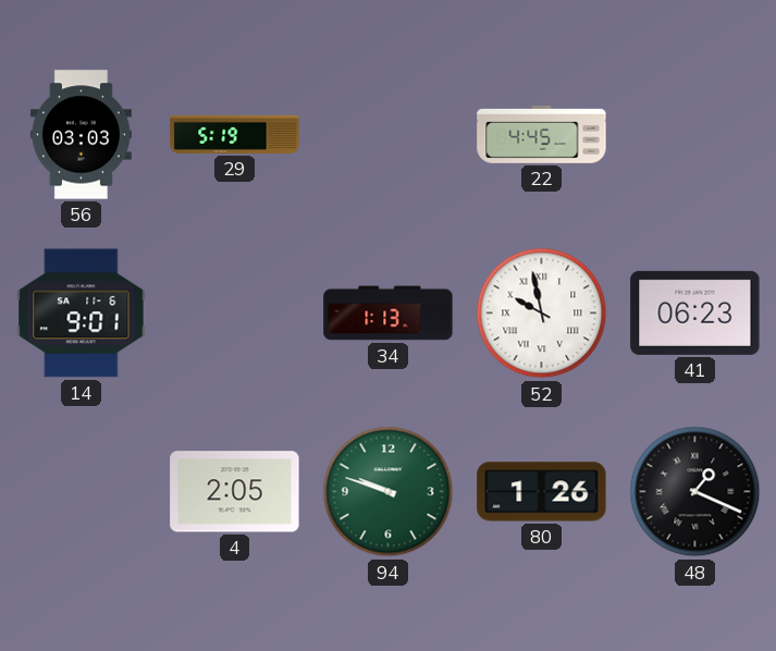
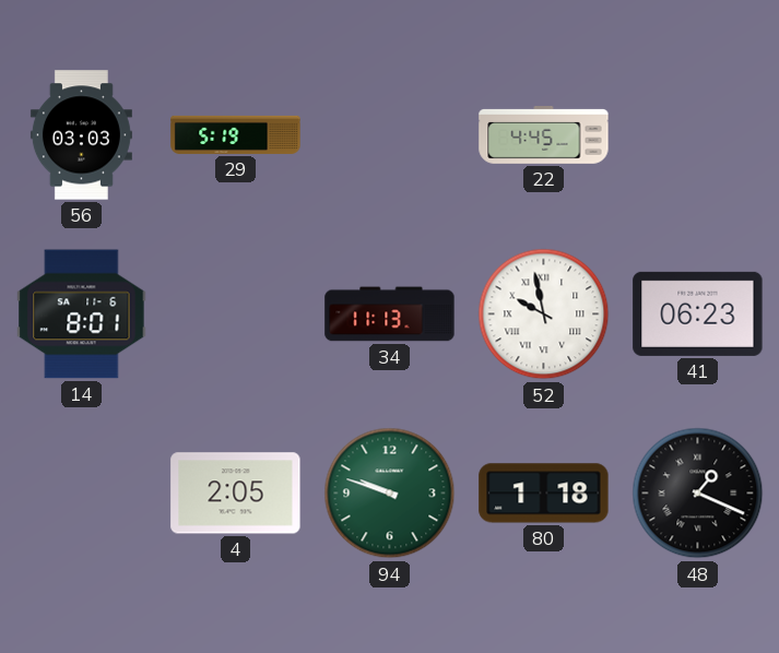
14: 9:01 -> 8:01 (82, 314)
34: 1:13 -> 11:13 (390, 314)
80: 1:26 -> 1:18 (544, 494)
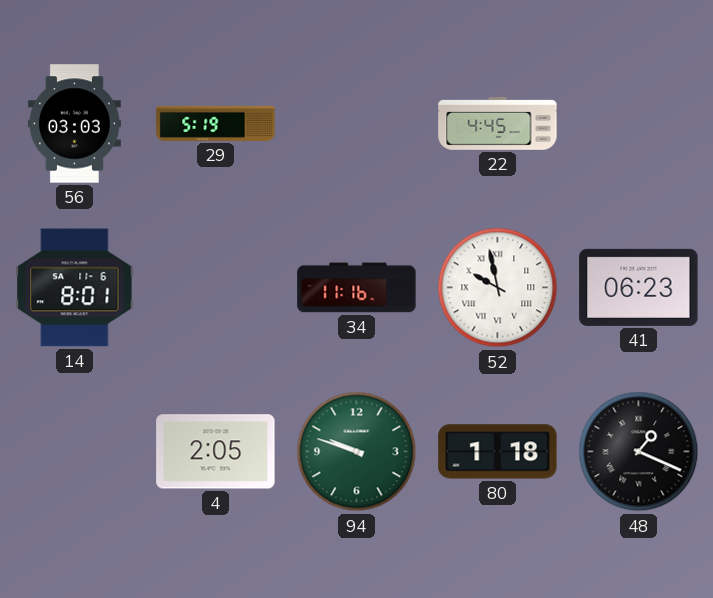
34: 11:13 -> 11:16 (357, 288)
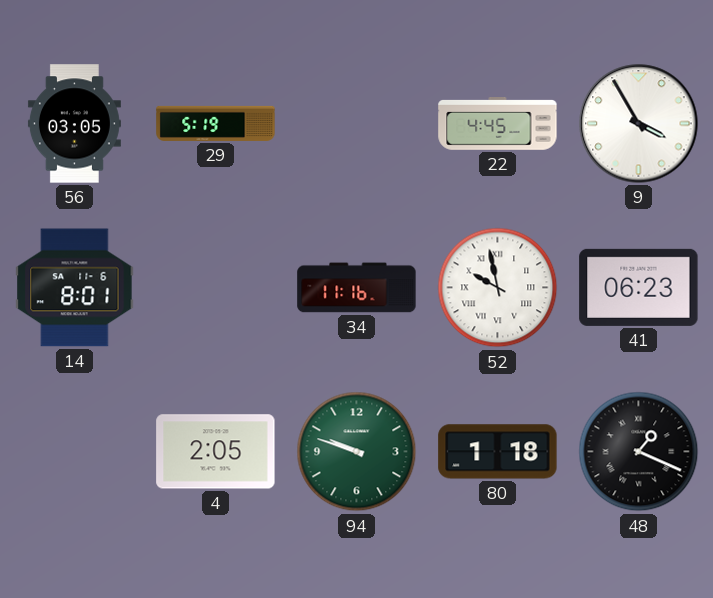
56: 03:03 -> 03:05 (74, 124)
9: none -> 3:55 (639, 124)
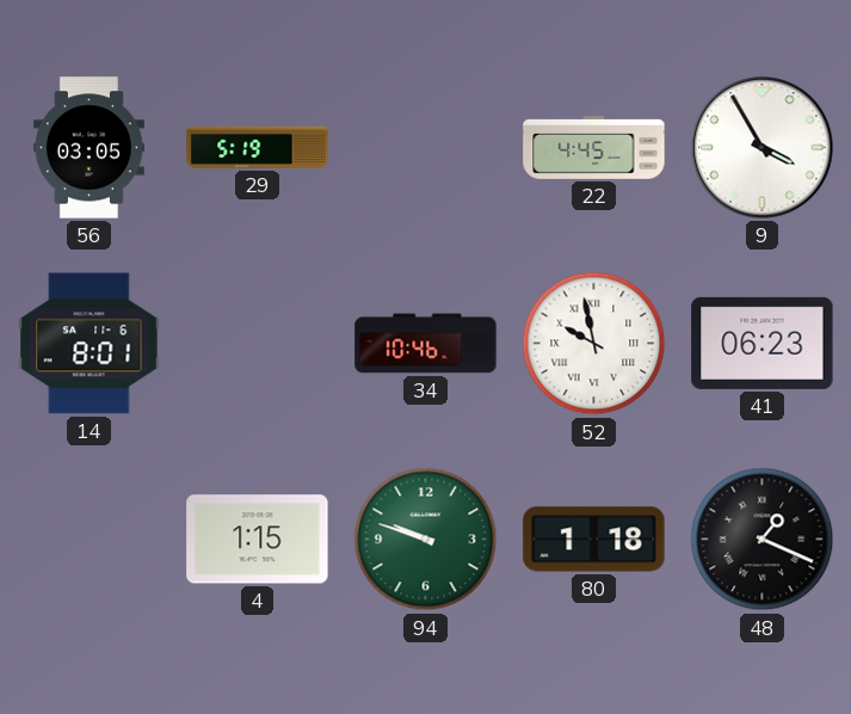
34: 11:16 -> 10:46 (426, 344)
4: 2:05 -> 1:15 (258, 540)
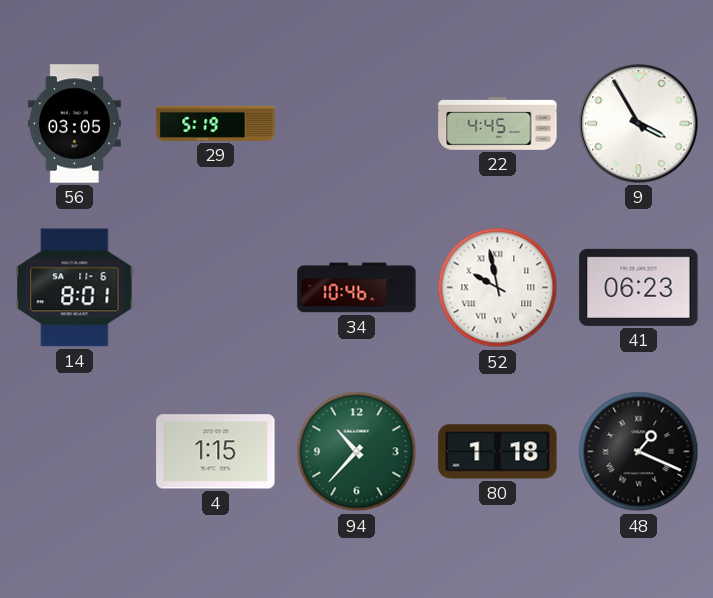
94: 9:48 -> 10:37 (357, 452)
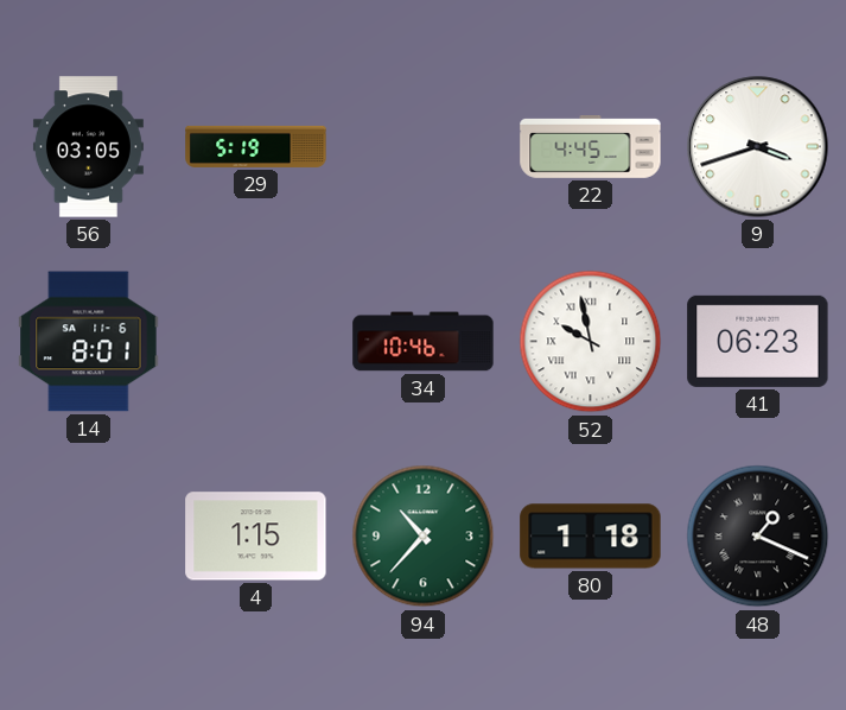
9: 3:55 -> 3:42 (758, 147)
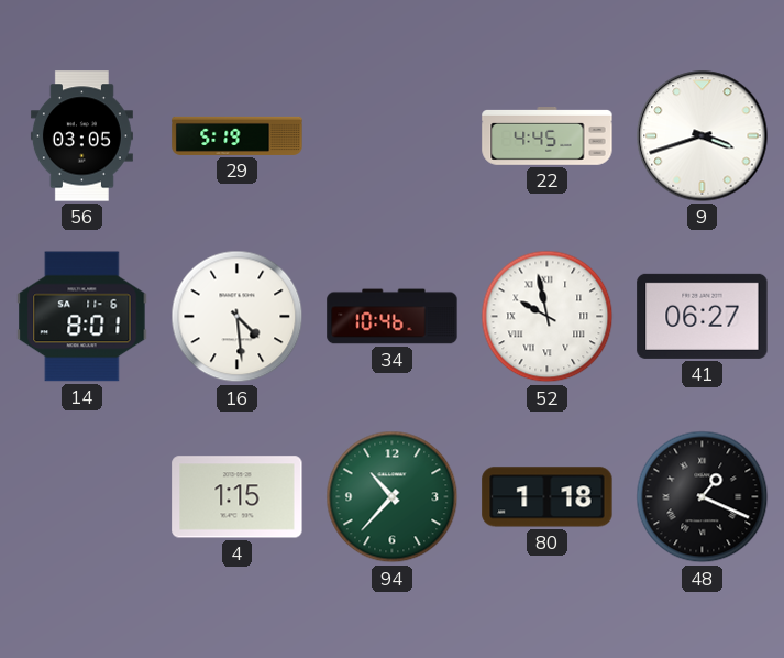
16: none -> 4:29 (238, 317)
41: 06:23 -> 06:27 (703, 316)
